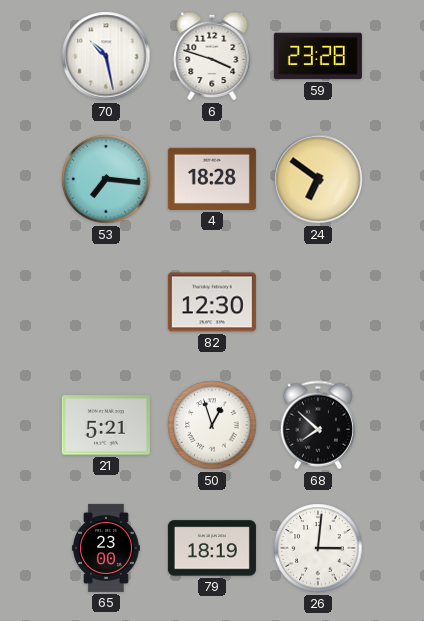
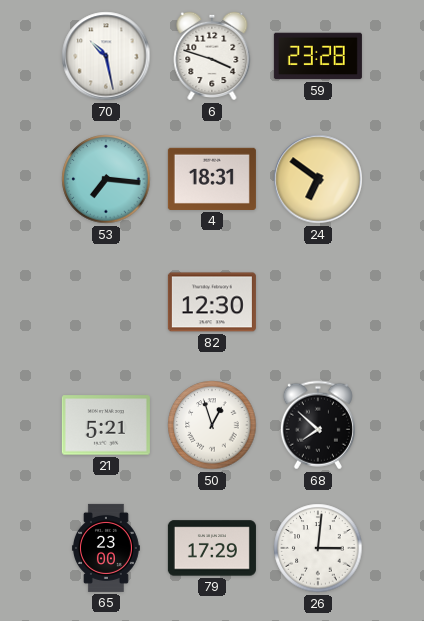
4: 18:28 -> 18:31 (212, 179)
79: 18:19 -> 17:29 (212, 548)
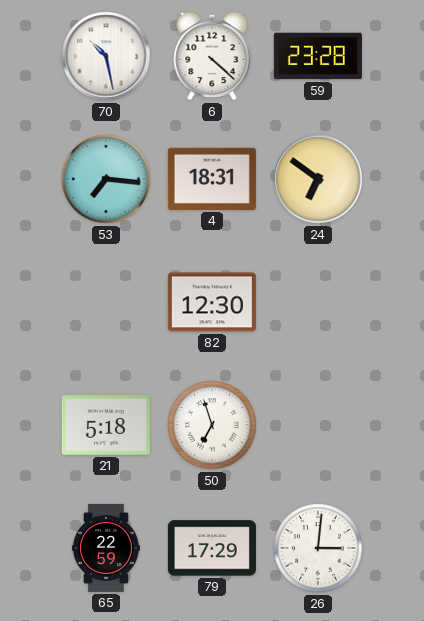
6: 3:48 -> 4:22 (212, 56)
21: 5:21 -> 5:18 (106, 425)
50: 12:57 -> 6:57 (212, 425)
68: 7:52 -> none (318, 425)
65: 23:00 -> 22:59 (106, 548)
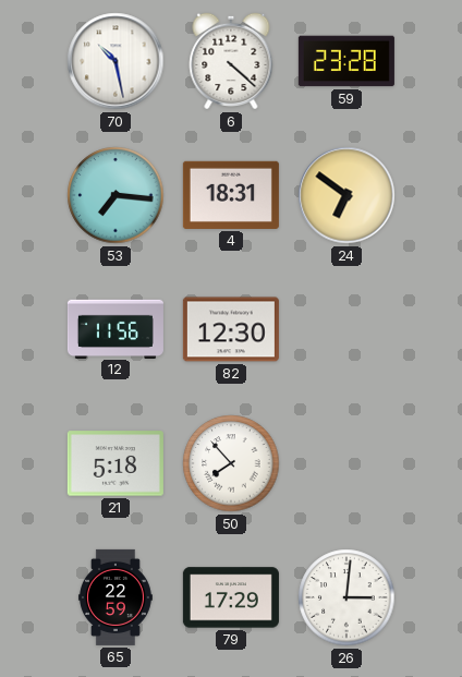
12: none -> 11:56 (115, 328)
50: 6:57 -> 7:53 (231, 463)
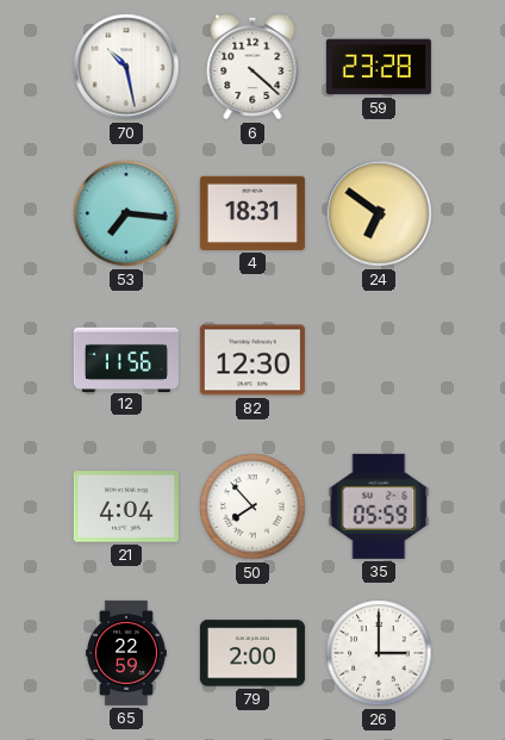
21: 5:18 -> 4:04 (126, 506)
35: none -> 05:59 (379, 506)
79: 17:29 -> 2:00 (253, 653)
26: 3:01 -> 3:00 (379, 653)
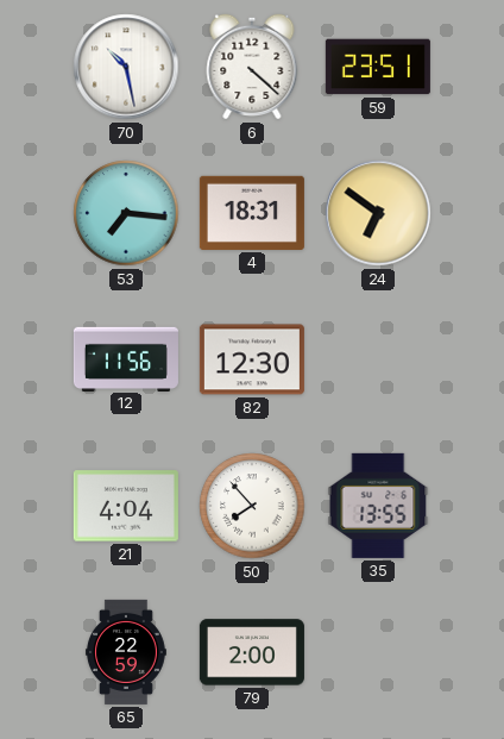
59: 23:28 -> 23:51 (378, 67)
35: 05:59 -> 13:55 (378, 506)
26: 3:00 -> none (379, 653)
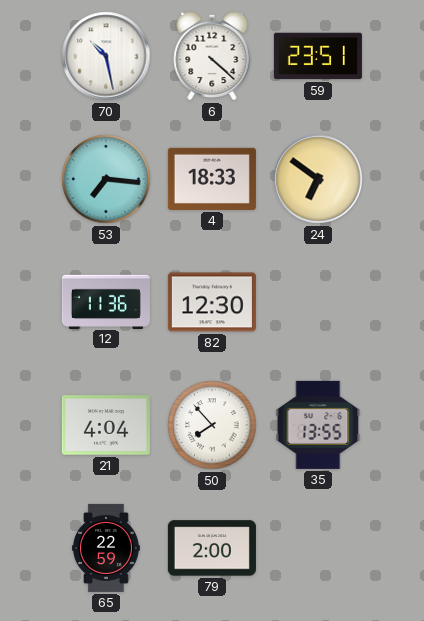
4: 18:31 -> 18:33 (212, 179)
12: 11:56 -> 11:36 (106, 301)
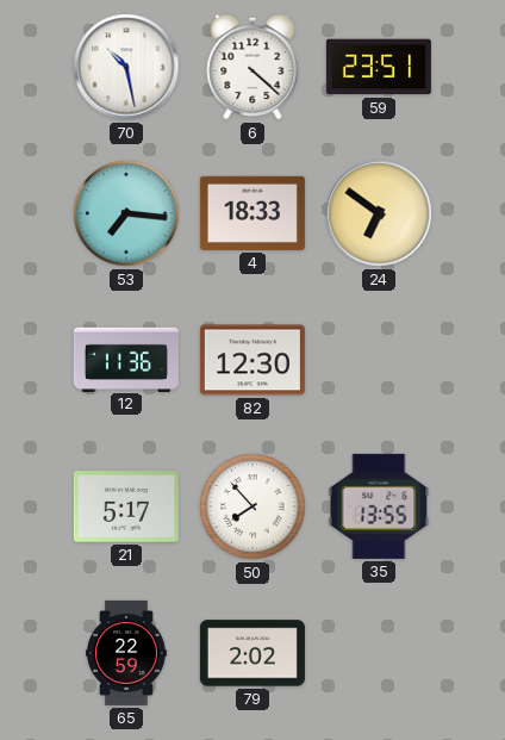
21: 4:04 -> 5:17 (126, 506)
79: 2:00 -> 2:02 (253, 653)
